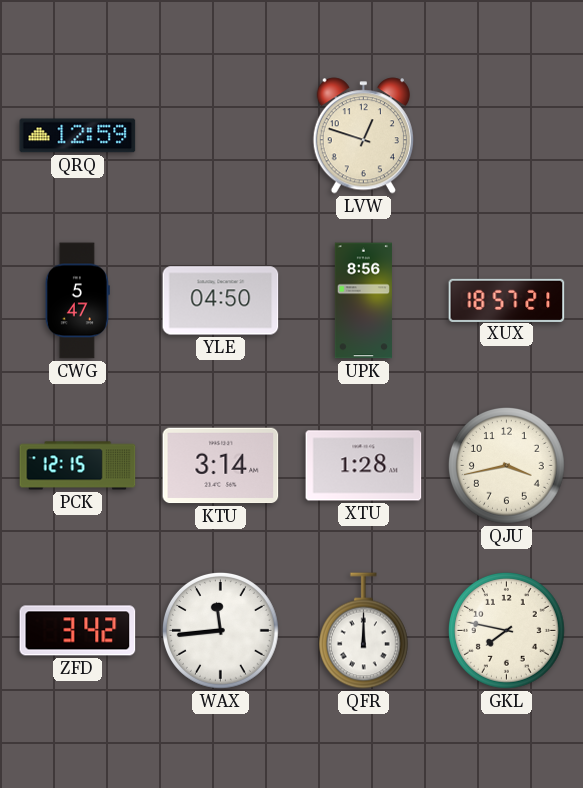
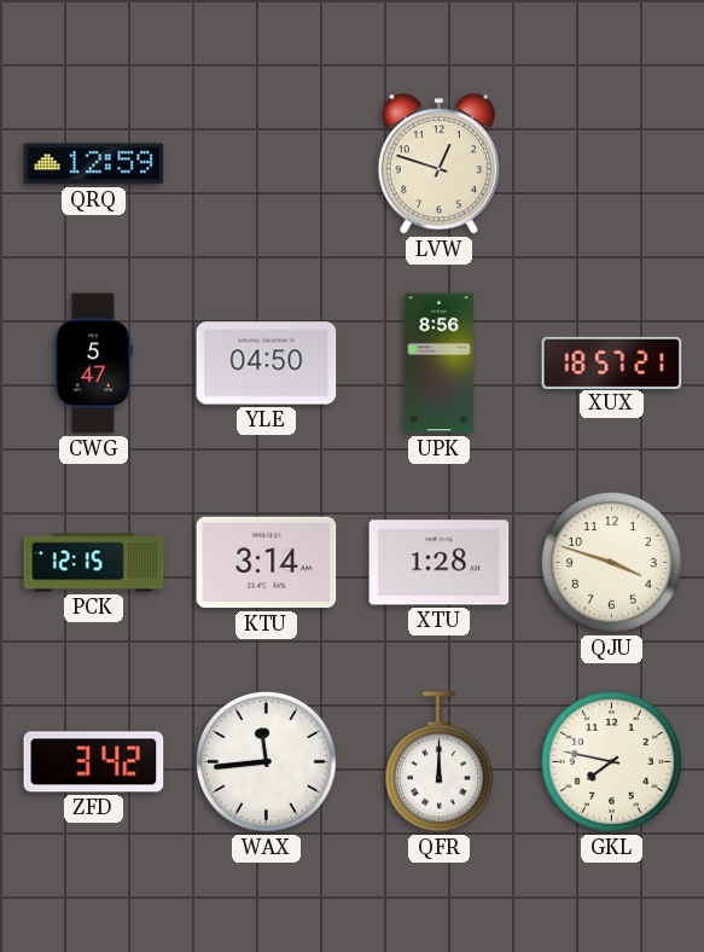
QJU: 3:43 -> 3:48 (612, 563)
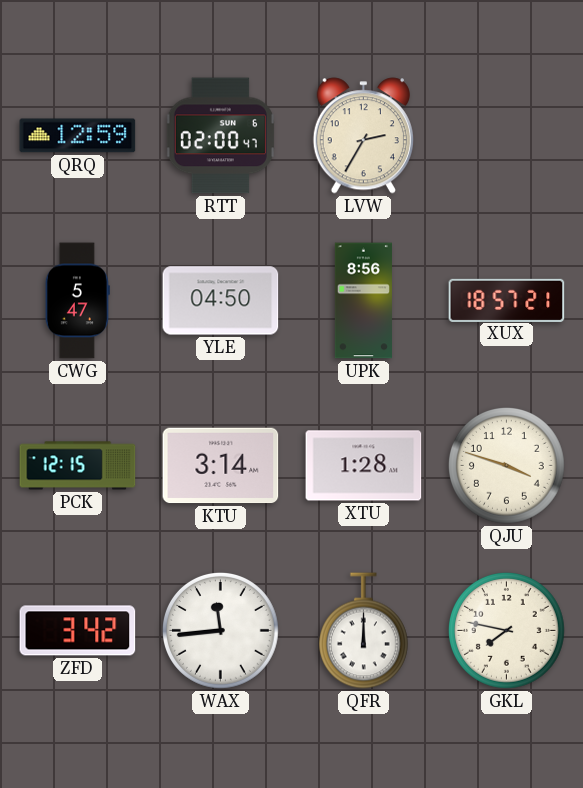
RTT: none -> 02:00 (220, 136)
LVW: 12:48 -> 2:35 (363, 136)
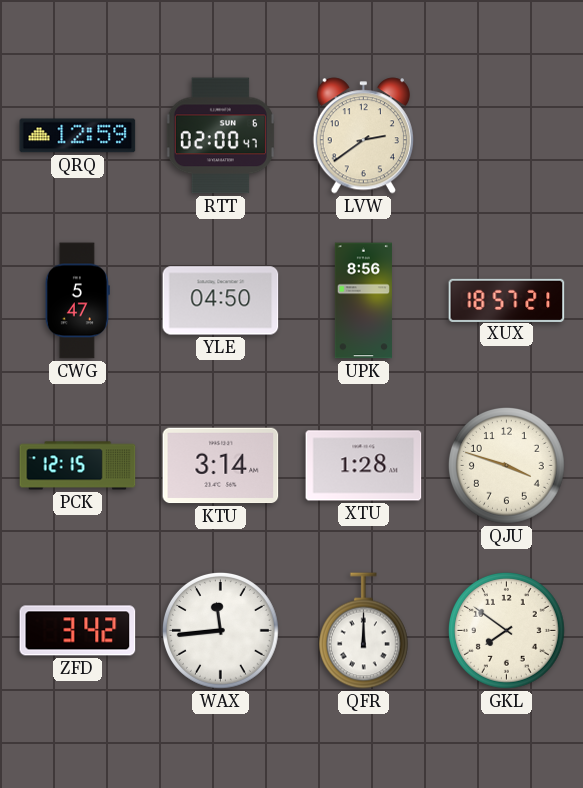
LVW: 2:35 -> 2:39 (363, 136)
GKL: 7:47 -> 7:51 (507, 631)
